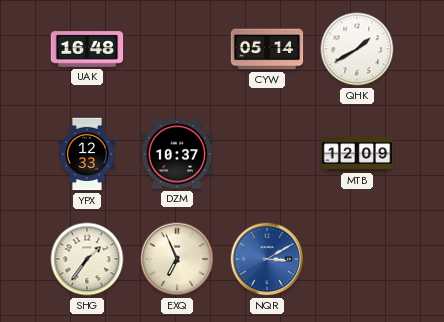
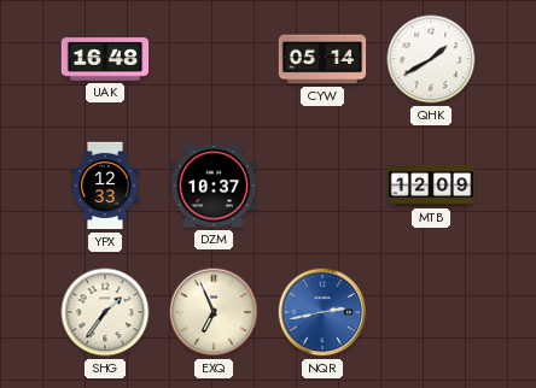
NQR: 3:10 -> 2:43 (322, 312)
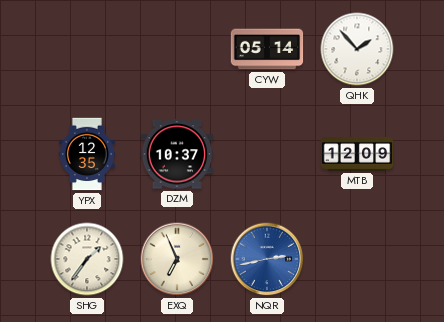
UAK: 16:48 -> none (105, 59)
QHK: 1:40 -> 1:53 (357, 49)
YPX: 12:33 -> 12:35 (87, 154)
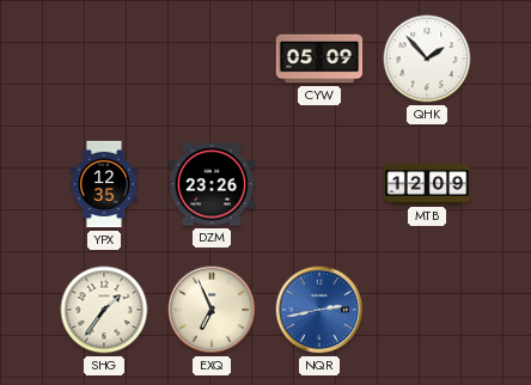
CYW: 05:14 -> 05:09 (319, 59)
DZM: 10:37 -> 23:26 (212, 184)
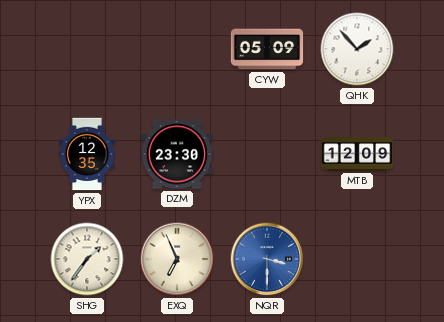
DZM: 23:26 -> 23:30 (177, 154)
NQR: 2:43 -> 3:30 (267, 259)
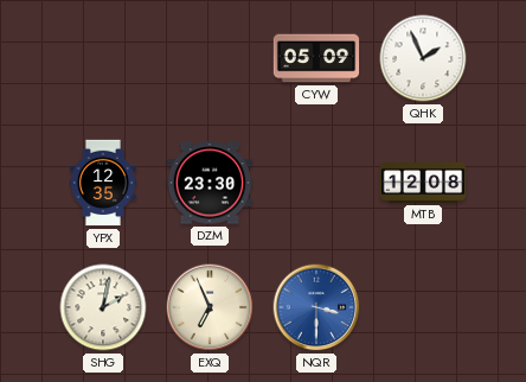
QHK: 1:53 -> 1:56 (423, 58)
MTB: 12:09 -> 12:08 (423, 183)
SHG: 1:36 -> 2:02 (103, 307)
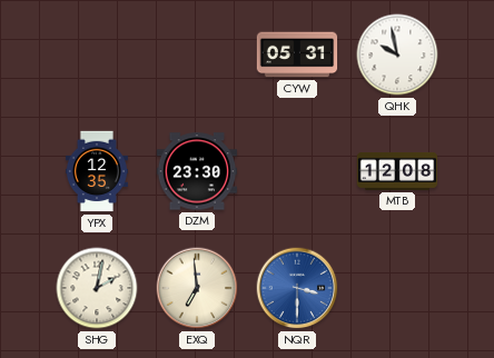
CYW: 05:09 -> 05:31 (297, 54)
QHK: 1:56 -> 9:58 (397, 54)
EXQ: 6:56 -> 6:59 (197, 288)
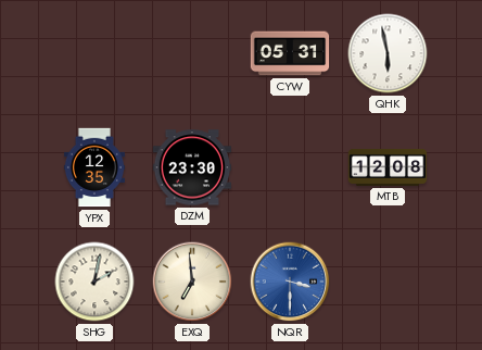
QHK: 9:58 -> 5:58 (388, 53)
